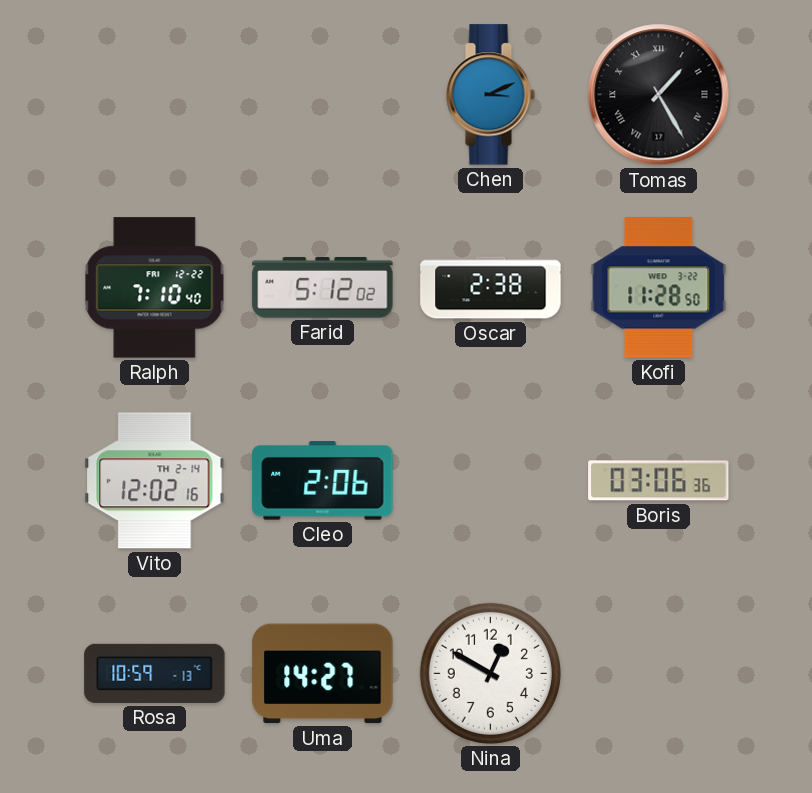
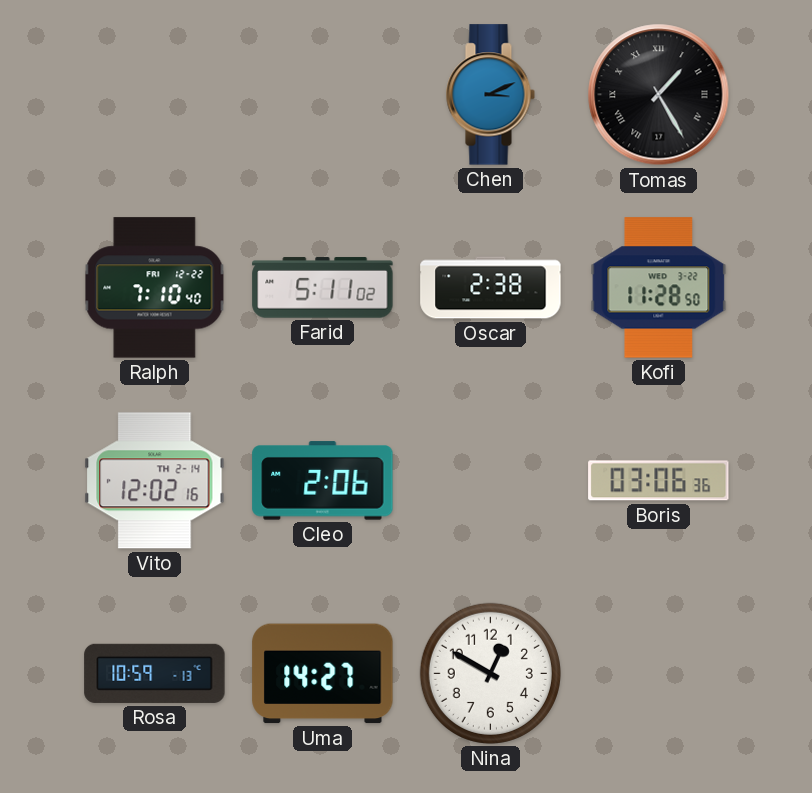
Farid: 5:12 -> 5:11 (323, 288)
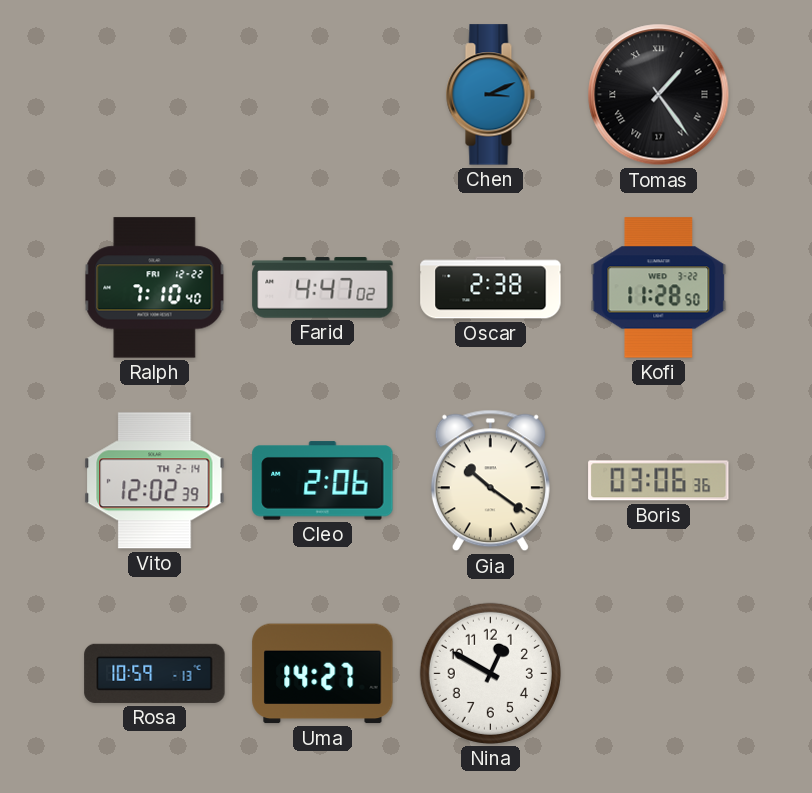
Tomas: 1:25 -> 1:24 (659, 95)
Farid: 5:11 -> 4:47 (323, 288)
Vito: 12:02:16 -> 12:02:39 (155, 481)
Gia: none -> 10:21 (490, 481)
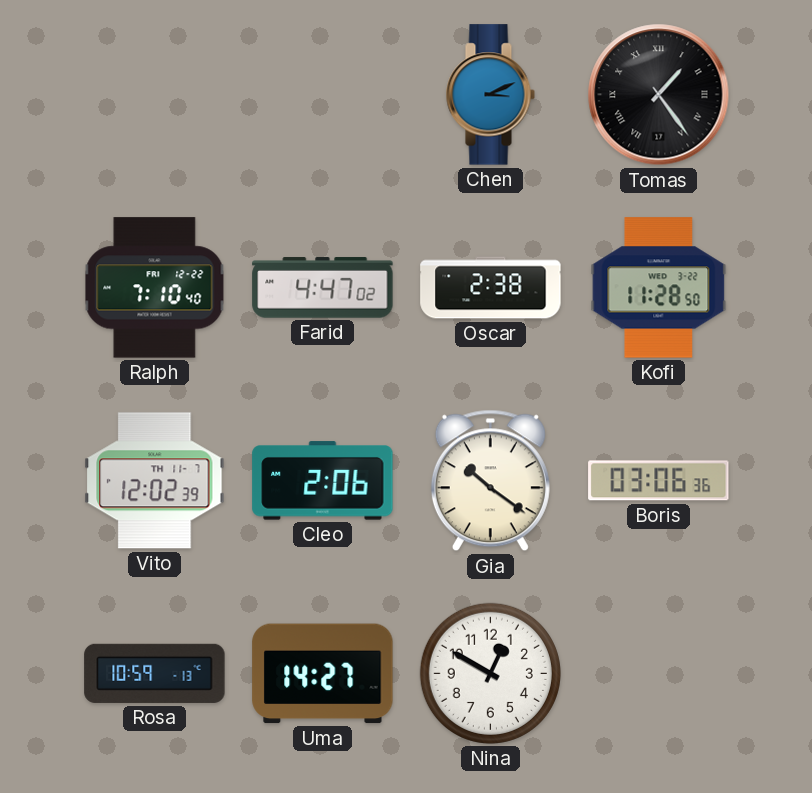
Vito date: TH 2-14 -> TH 11-7 (155, 481)
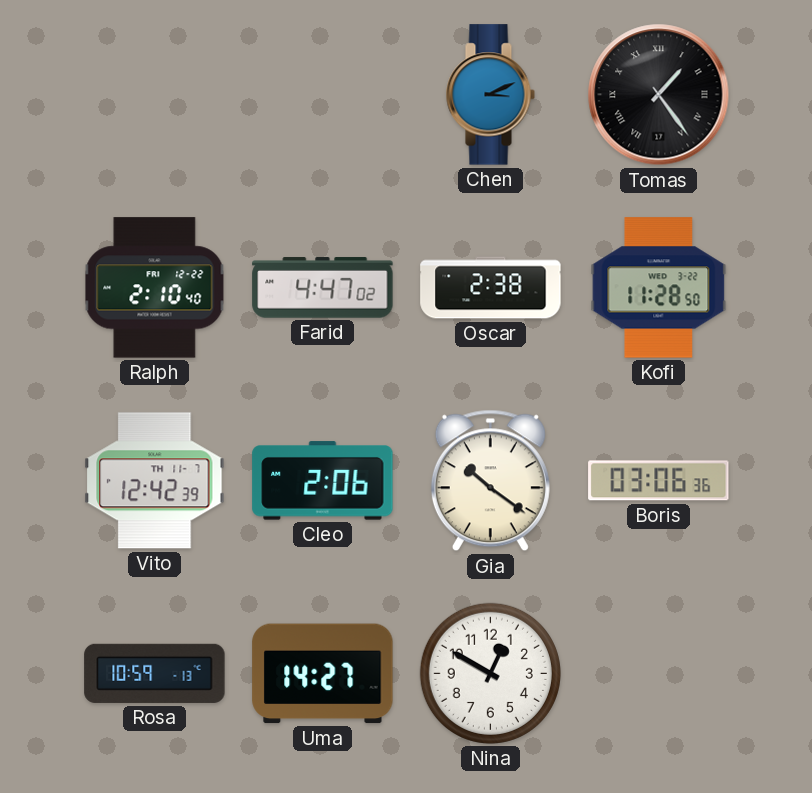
Ralph: 7:10 -> 2:10 (155, 288)
Vito: 12:02 -> 12:42 (155, 481)
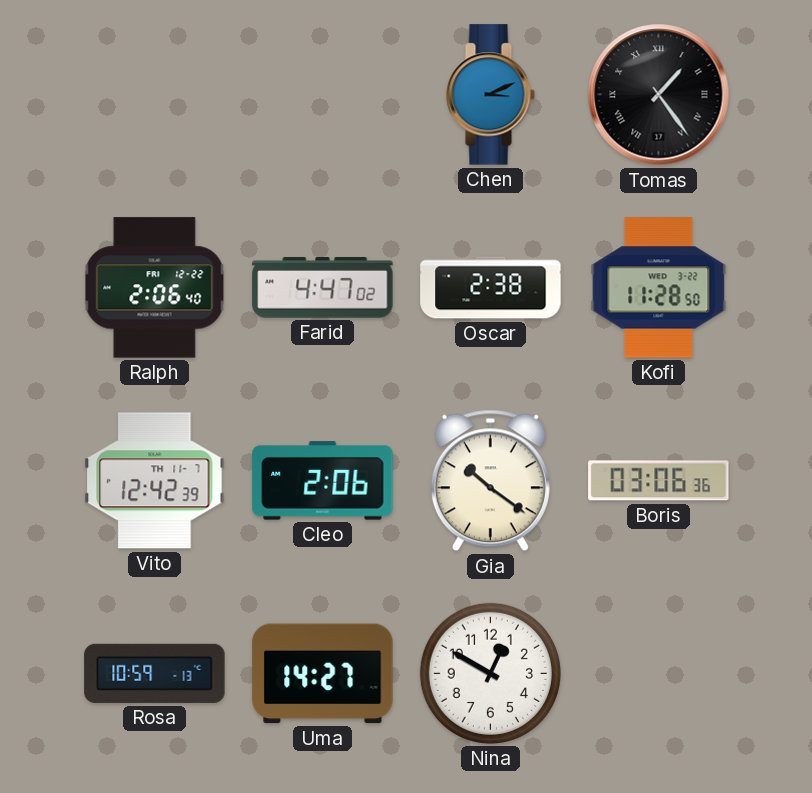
Ralph: 2:10 -> 2:06 (155, 288)
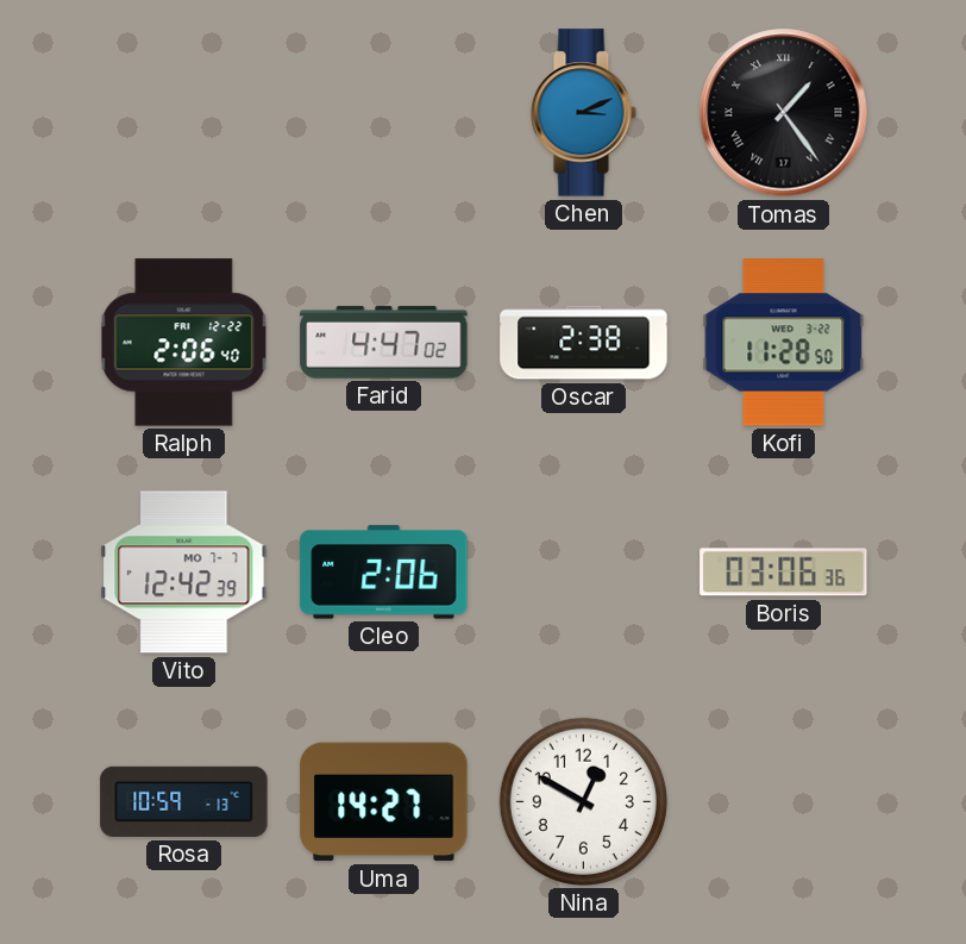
Vito date: TH 11-7 -> MO 7-7 (184, 573)
Gia: 10:21 -> none (490, 481)
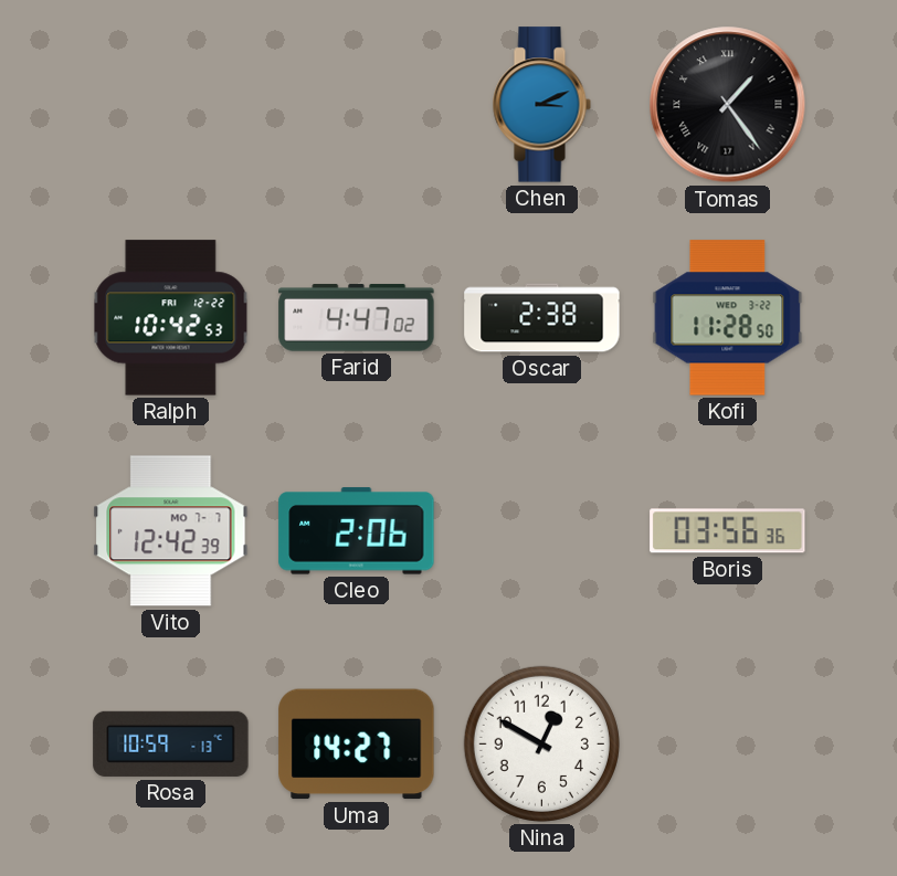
Ralph: 2:06 -> 10:42 (171, 318)
Boris: 03:06 -> 03:56 (728, 531)
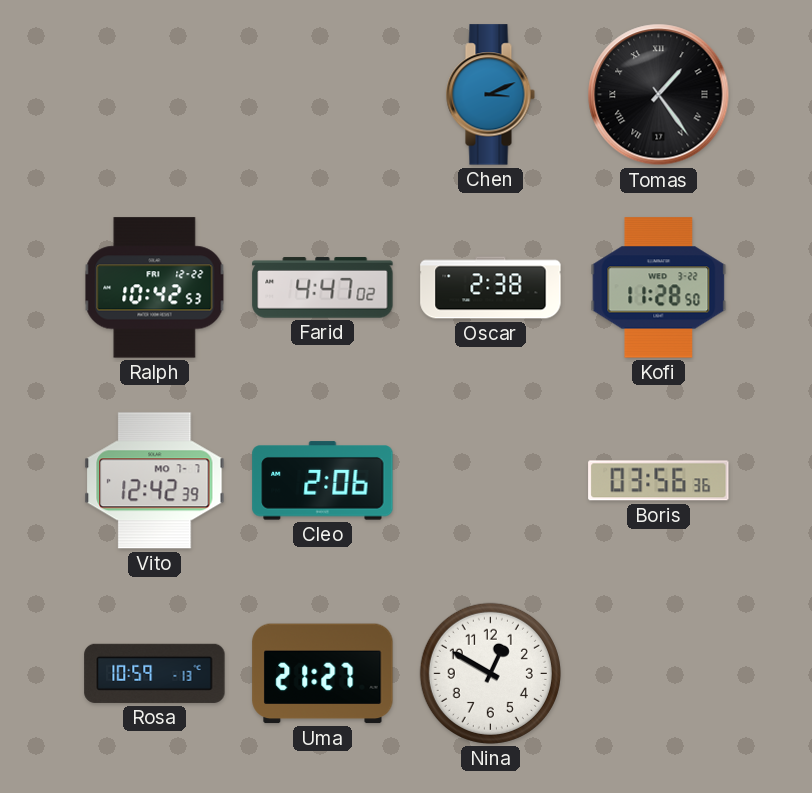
Uma: 14:27 -> 21:27 (323, 674)
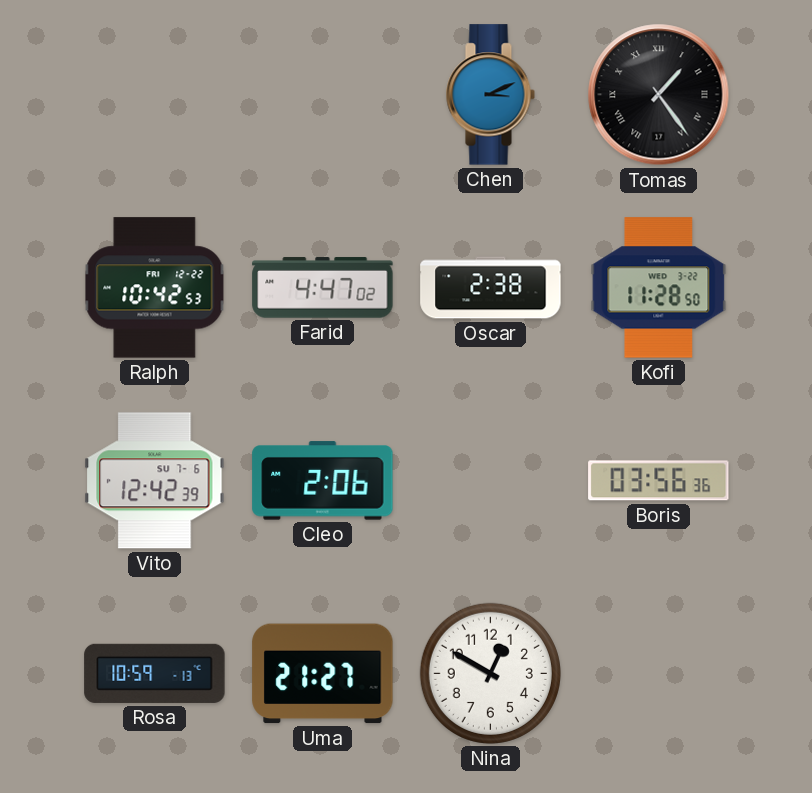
Vito date: MO 7-7 -> SU 7-6 (155, 481)
